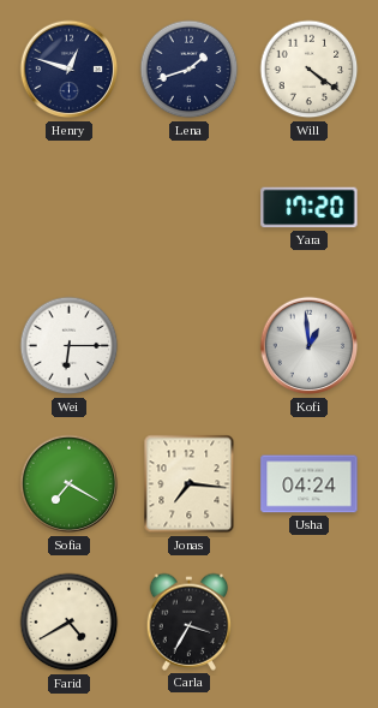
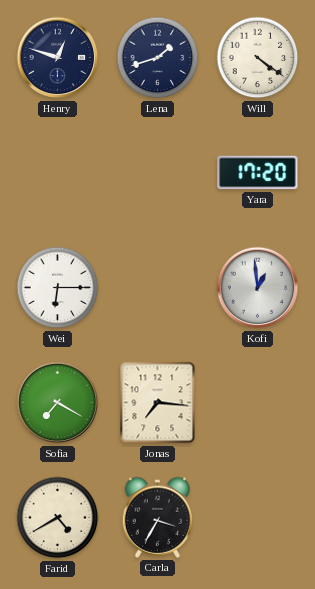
Usha: 04:24 -> none (310, 484)
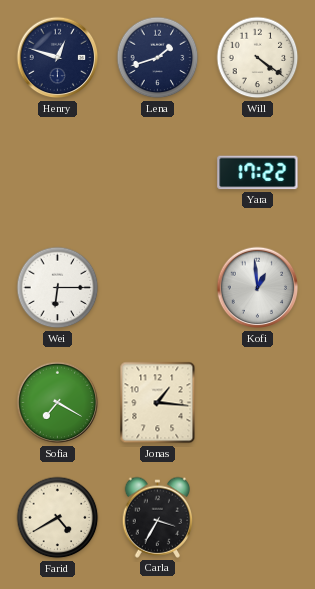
Yara: 17:20 -> 17:22 (258, 173)
Jonas: 7:16 -> 1:16 (158, 403)
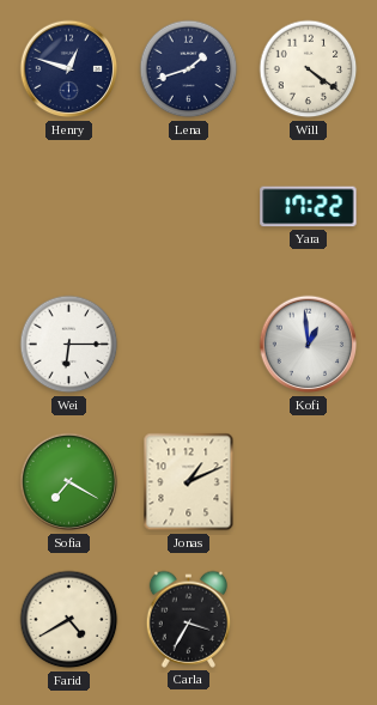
Jonas: 1:16 -> 1:11 (189, 482)
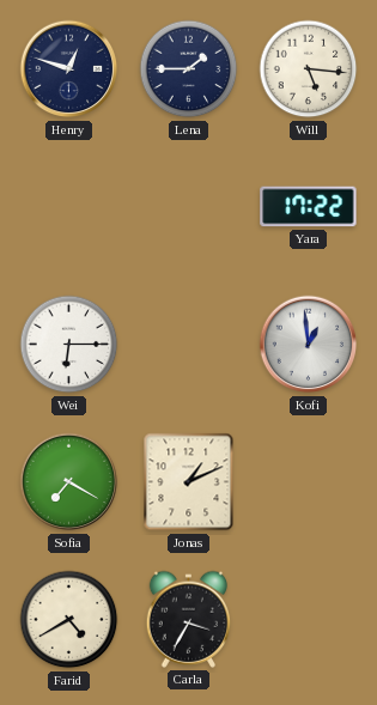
Lena: 1:42 -> 1:45 (189, 69)
Will: 4:21 -> 5:16 (309, 69)
